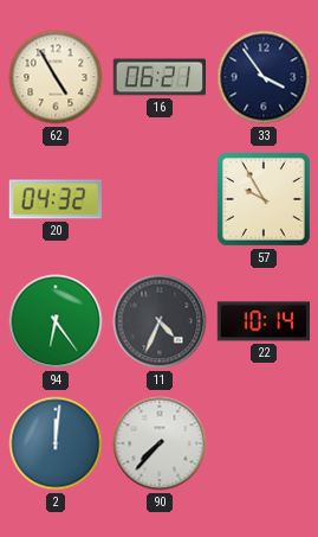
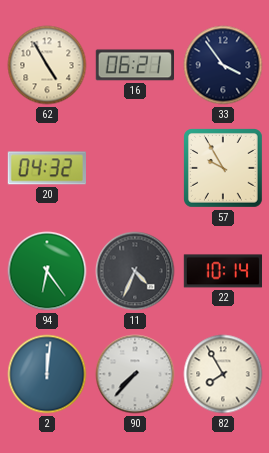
82: none -> 7:55 (223, 374)
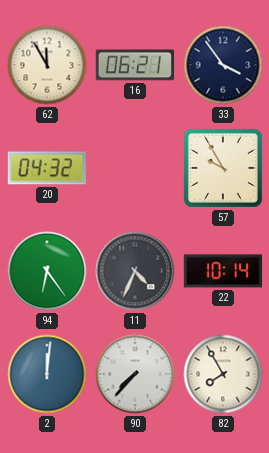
62: 4:55 -> 11:55 (47, 65)
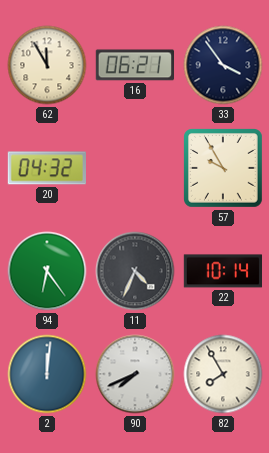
90: 7:37 -> 7:41 (135, 374)
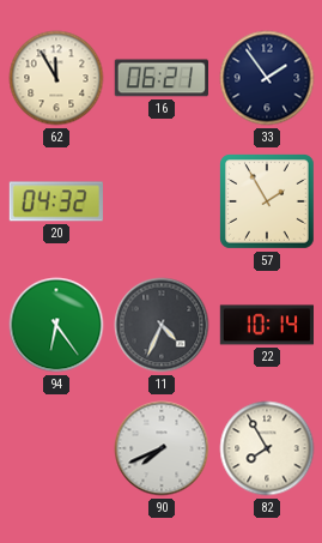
33: 3:54 -> 1:54 (267, 78)
57: 9:55 -> 1:55 (268, 203)
2: 12:01 -> none (47, 374)
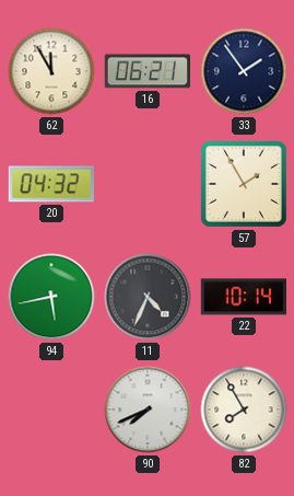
94: 6:24 -> 5:43 (51, 297)
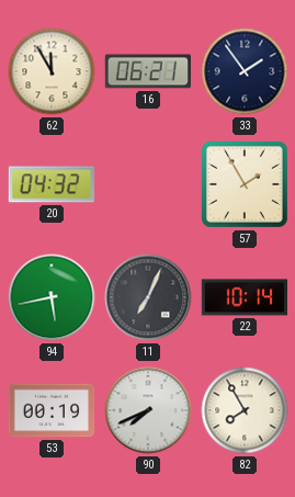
11: 4:34 -> 7:04 (148, 297)
53: none -> 00:19 (52, 410)
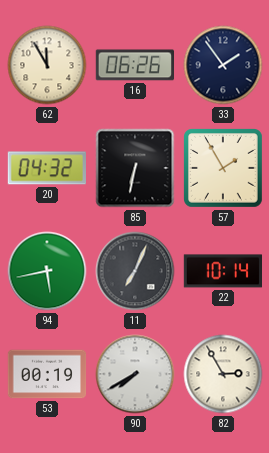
16: 06:21 -> 06:26 (134, 65)
85: none -> 6:32 (135, 168)
90: 7:41 -> 7:40 (135, 374)
82: 7:55 -> 2:55 (223, 374)
